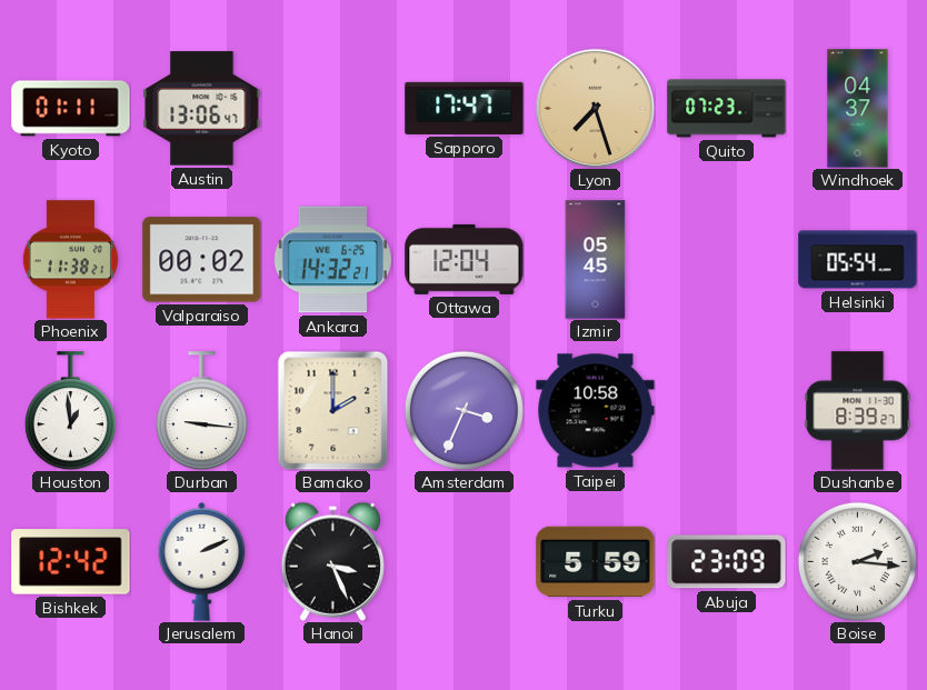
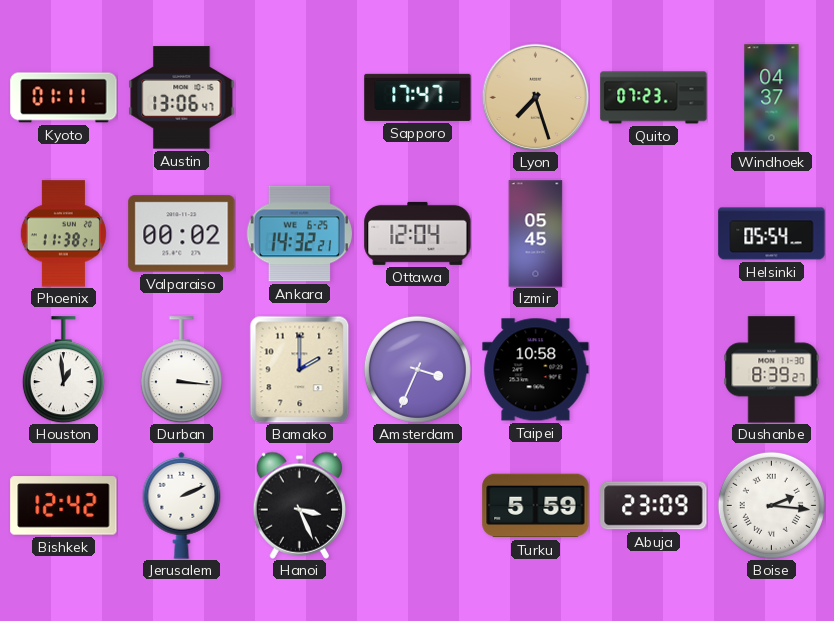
Durban: 9:16 -> 3:16 (181, 370)
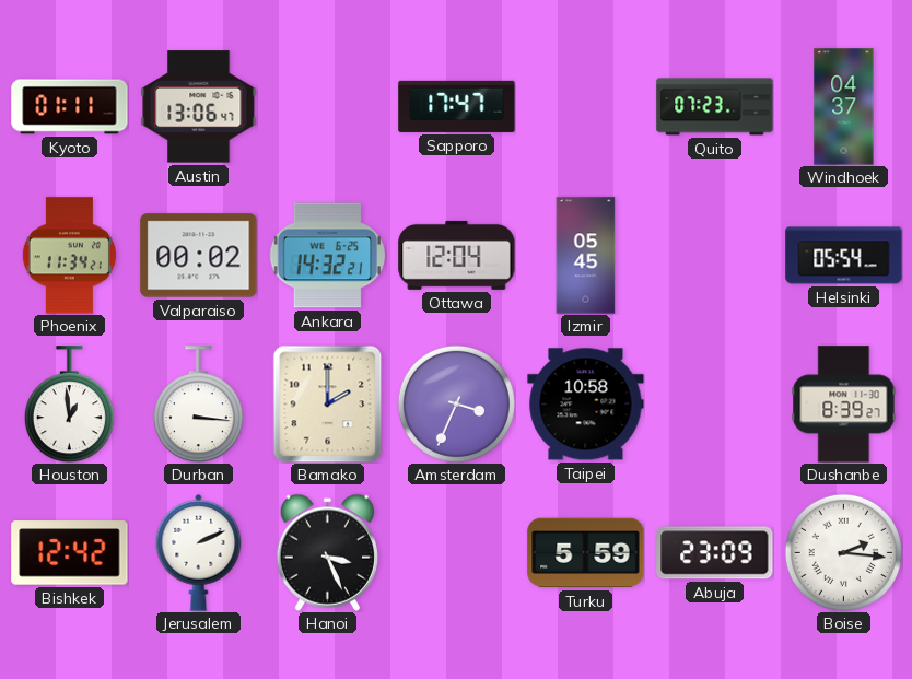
Lyon: 7:27 -> none (535, 97)
Phoenix: 11:38 -> 11:34 (69, 256)
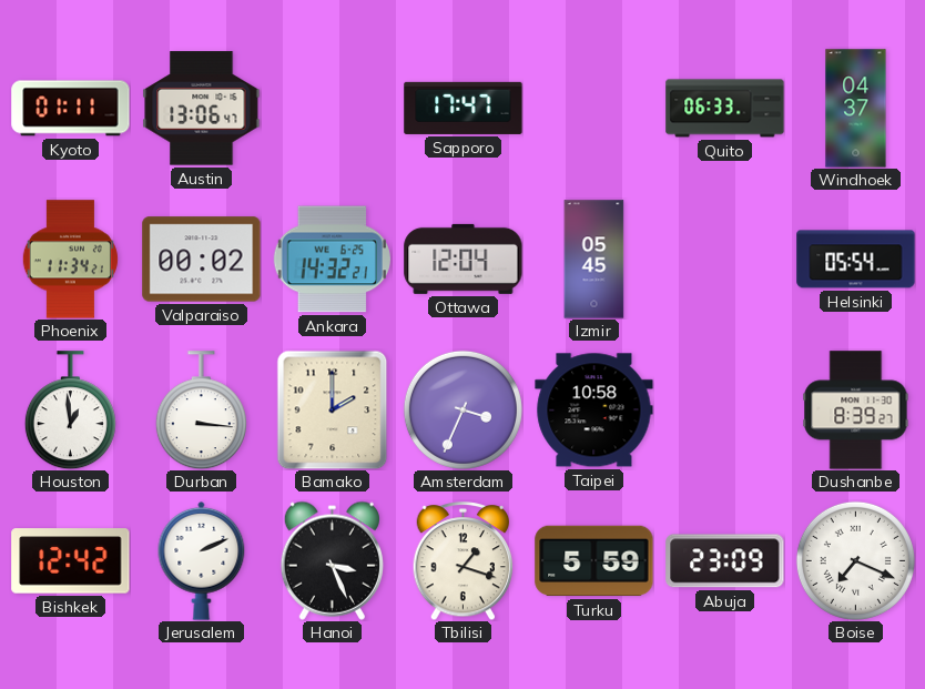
Quito: 07:23 -> 06:33 (725, 109)
Tbilisi: none -> 1:18 (464, 561)
Boise: 2:16 -> 7:19 (855, 560)
